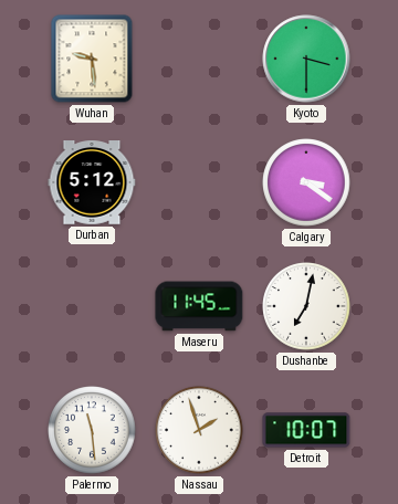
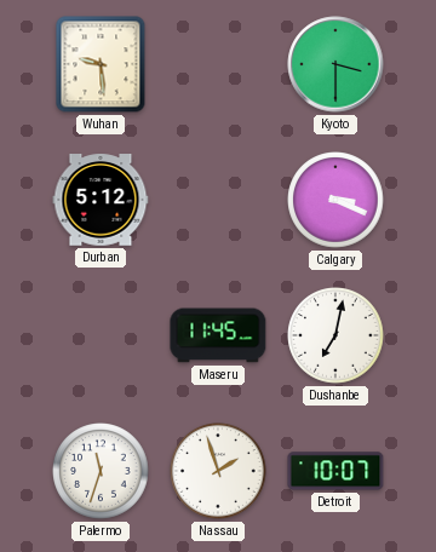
Calgary: 3:21 -> 3:19 (335, 200)
Palermo: 11:29 -> 11:33 (101, 471)
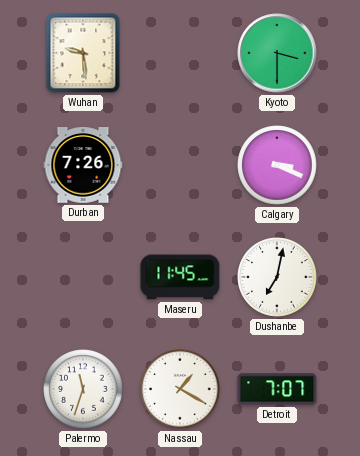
Durban: 5:12 -> 7:26 (83, 166)
Nassau: 1:57 -> 1:20 (180, 389)
Detroit: 10:07 -> 7:07 (277, 389)
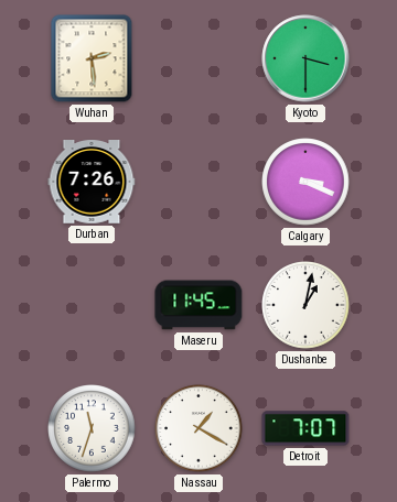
Wuhan: 9:29 -> 2:29 (92, 58)
Dushanbe: 7:02 -> 1:02 (305, 305)
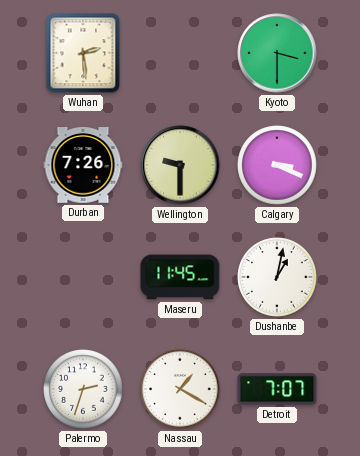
Wellington: none -> 9:30 (180, 165)
Palermo: 11:33 -> 2:33 (83, 389)
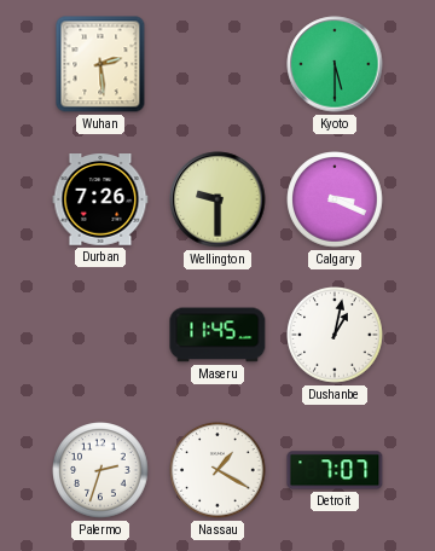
Kyoto: 3:30 -> 5:30 (335, 64)
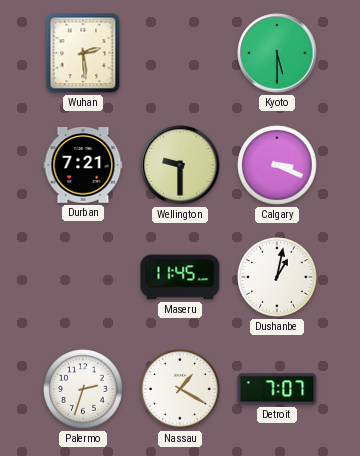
Durban: 7:26 -> 7:21 (83, 166)
